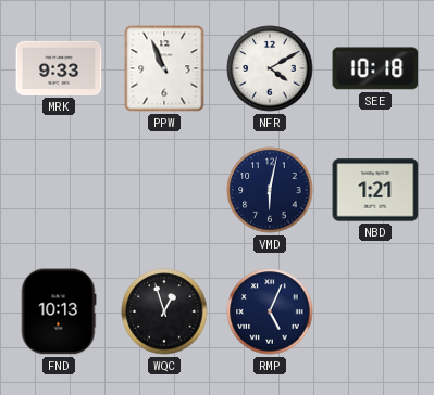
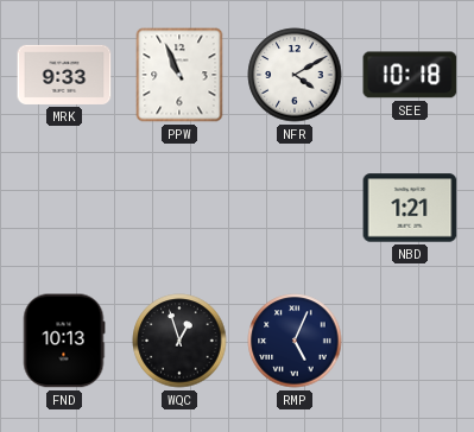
VMD: 6:02 -> none (270, 190)
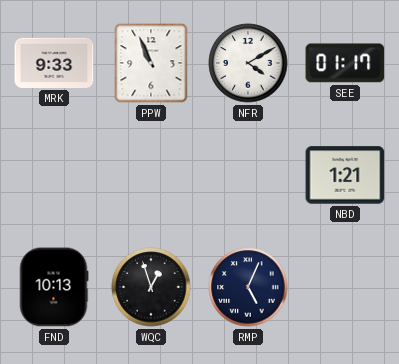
SEE: 10:18 -> 01:17 (345, 63)
